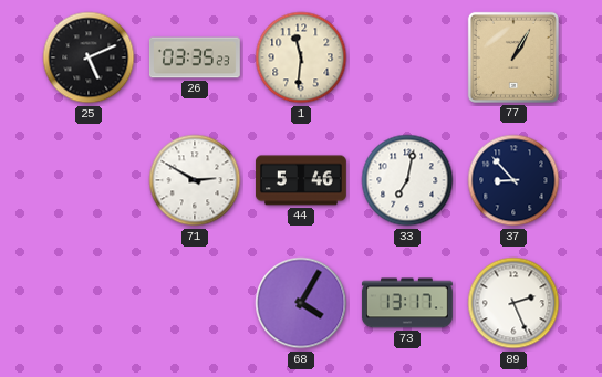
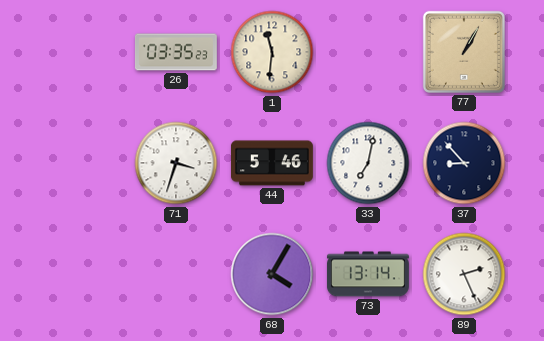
25: 5:11 -> none (89, 57)
71: 2:50 -> 3:33 (176, 163)
73: 13:17 -> 13:14 (368, 274)
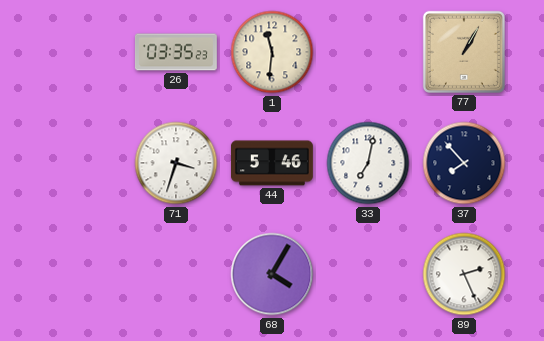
37: 8:53 -> 7:53 (464, 163)
73: 13:14 -> none (368, 274)
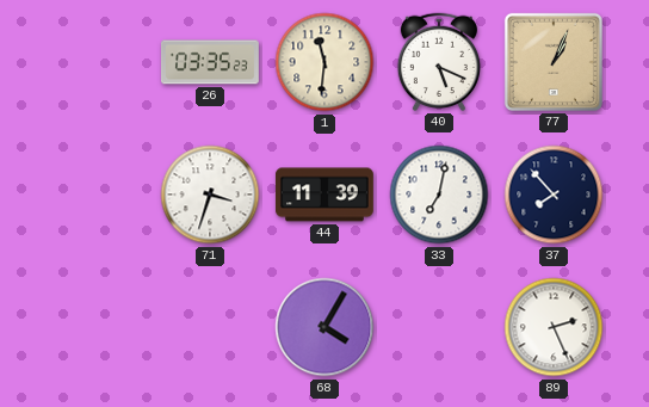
40: none -> 5:19 (438, 62)
77: 1:05 -> 1:04 (554, 62)
44: 5:46 -> 11:39 (324, 195)
